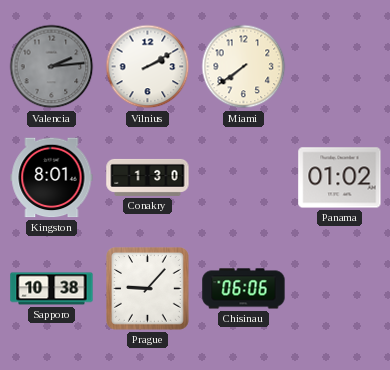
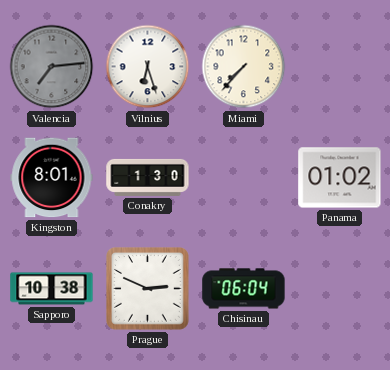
Valencia: 2:14 -> 7:14 (52, 67)
Vilnius: 2:10 -> 6:27 (148, 67)
Miami: 7:39 -> 7:37 (244, 67)
Prague: 9:07 -> 2:49 (148, 289)
Chisinau: 06:06 -> 06:04 (244, 289)
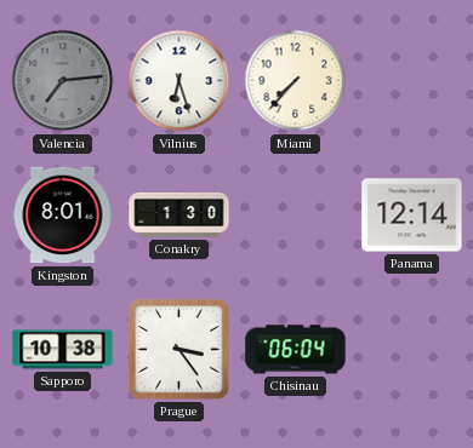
Panama: 01:02 -> 12:14 (412, 216)
Prague: 2:49 -> 3:24 (179, 350)
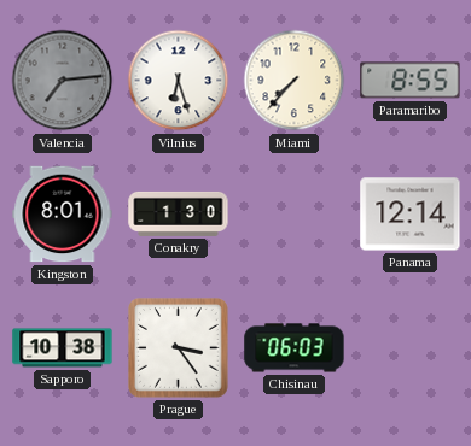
Paramaribo: none -> 8:55 (411, 81)
Chisinau: 06:04 -> 06:03 (295, 348)
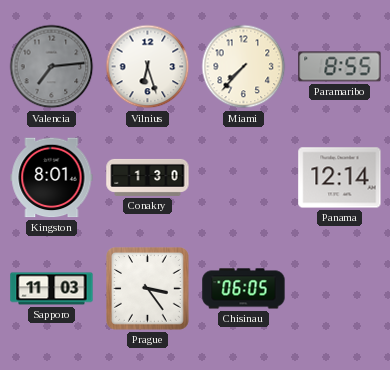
Sapporo: 10:38 -> 11:03 (52, 289)
Chisinau: 06:03 -> 06:05 (244, 289)
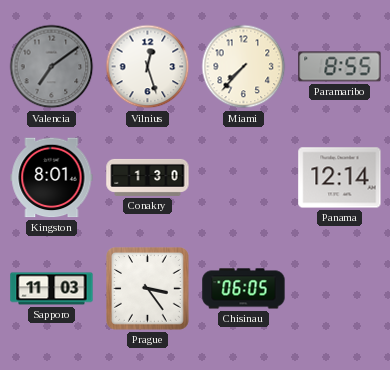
Valencia: 7:14 -> 7:09 (52, 67)
Vilnius: 6:27 -> 12:27 (148, 67)
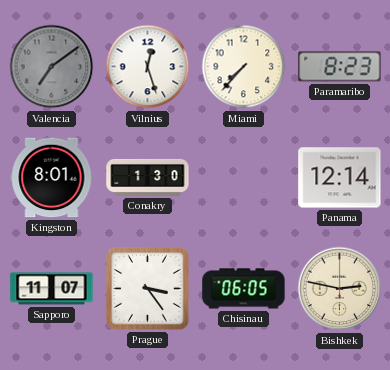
Paramaribo: 8:55 -> 8:23 (340, 67)
Sapporo: 11:03 -> 11:07 (52, 289)
Bishkek: none -> 2:47 (340, 289)
